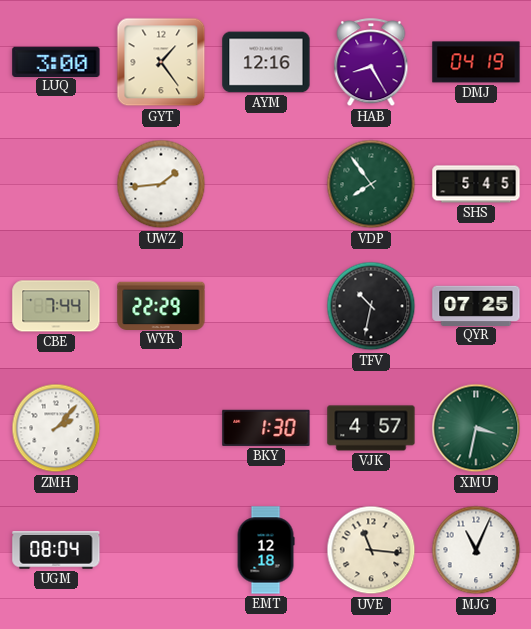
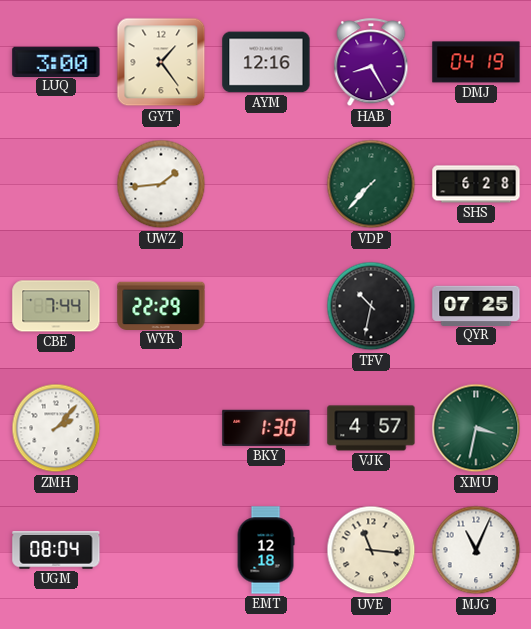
VDP: 7:54 -> 7:37 (371, 184)
SHS: 5:45 -> 6:28 (476, 184)
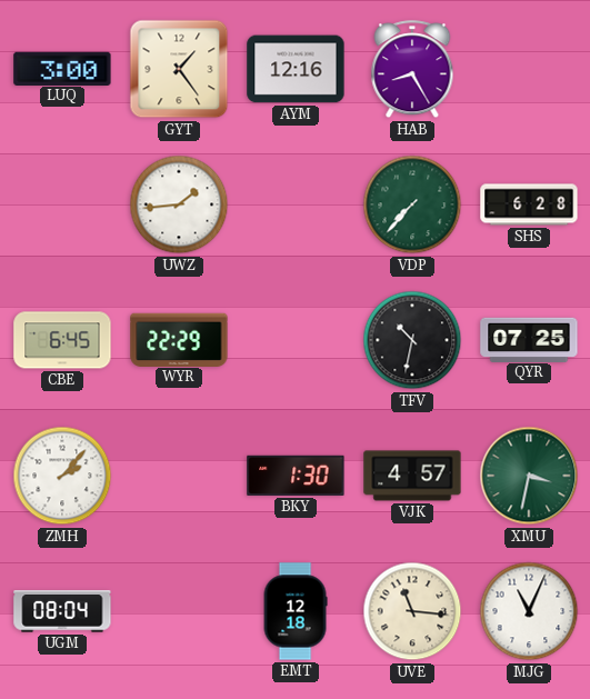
DMJ: 04:19 -> none (476, 62)
CBE: 7:44 -> 6:45 (62, 340)
